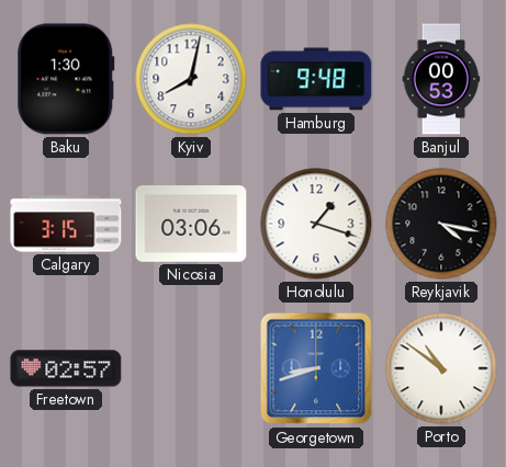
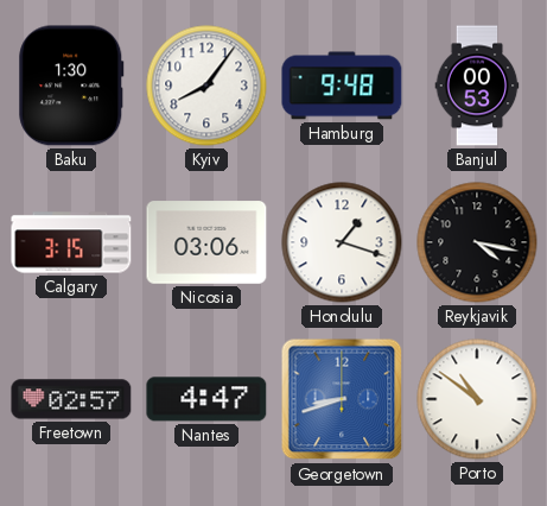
Kyiv: 8:02 -> 8:06 (206, 86)
Nantes: none -> 4:47 (206, 399)
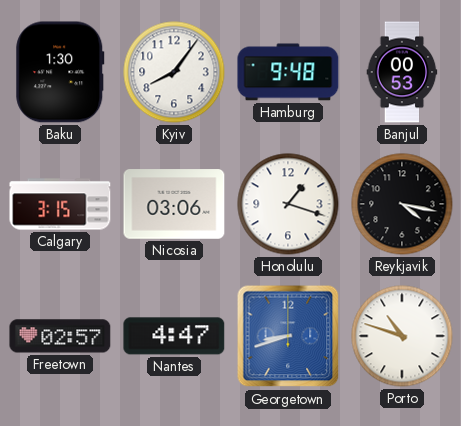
Porto: 10:51 -> 10:48 (402, 336)
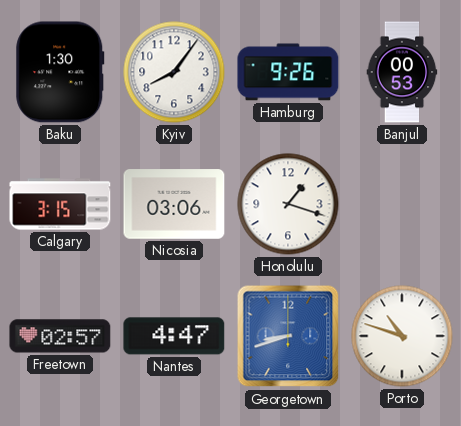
Hamburg: 9:48 -> 9:26 (288, 72)
Reykjavik: 4:17 -> none (402, 204)
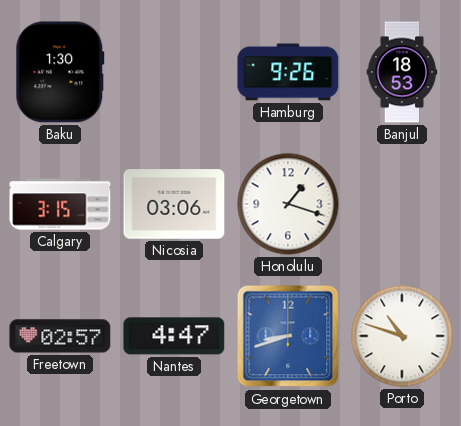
Kyiv: 8:06 -> none (174, 72)
Banjul: 00:53 -> 18:53 (402, 72)
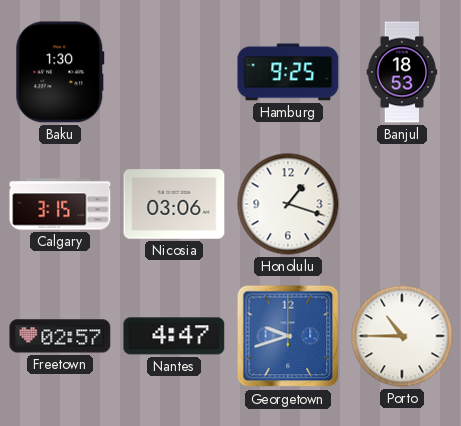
Hamburg: 9:26 -> 9:25 (288, 72)
Georgetown: 8:42 -> 9:42 (288, 336)
Porto: 10:48 -> 10:45 (402, 336)
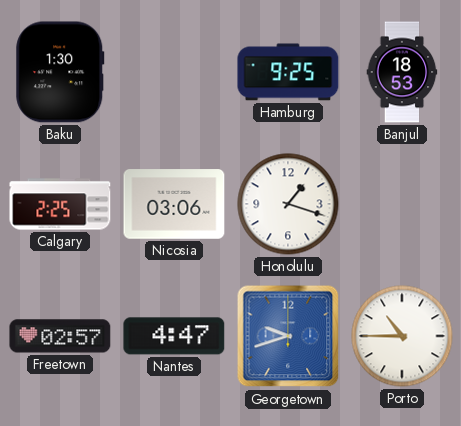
Calgary: 3:15 -> 2:25 (60, 204)
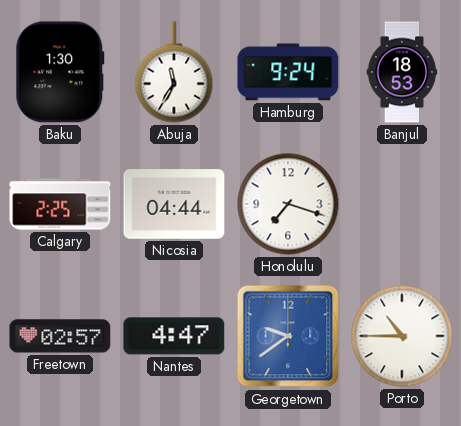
Abuja: none -> 11:35 (174, 72)
Hamburg: 9:25 -> 9:24 (288, 72)
Nicosia: 03:06 -> 04:44 (174, 204)
Honolulu: 1:18 -> 7:18 (288, 204)
Georgetown: 9:42 -> 9:39 (288, 336)
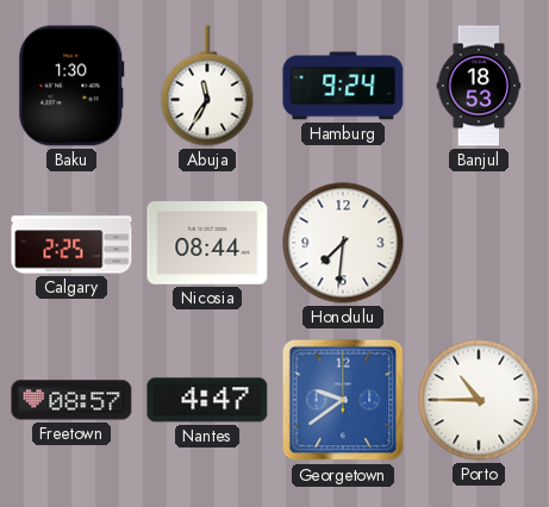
Nicosia: 04:44 -> 08:44 (207, 243)
Honolulu: 7:18 -> 7:31 (343, 243)
Freetown: 02:57 -> 08:57 (71, 400)
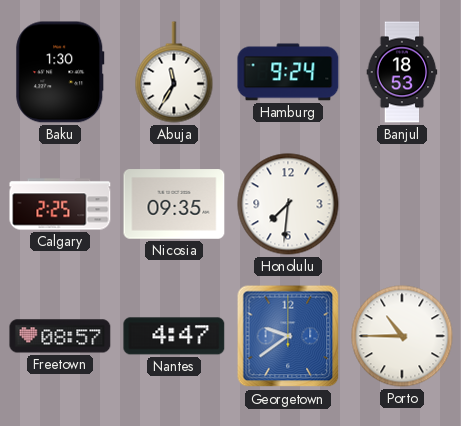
Nicosia: 08:44 -> 09:35 (174, 204)
